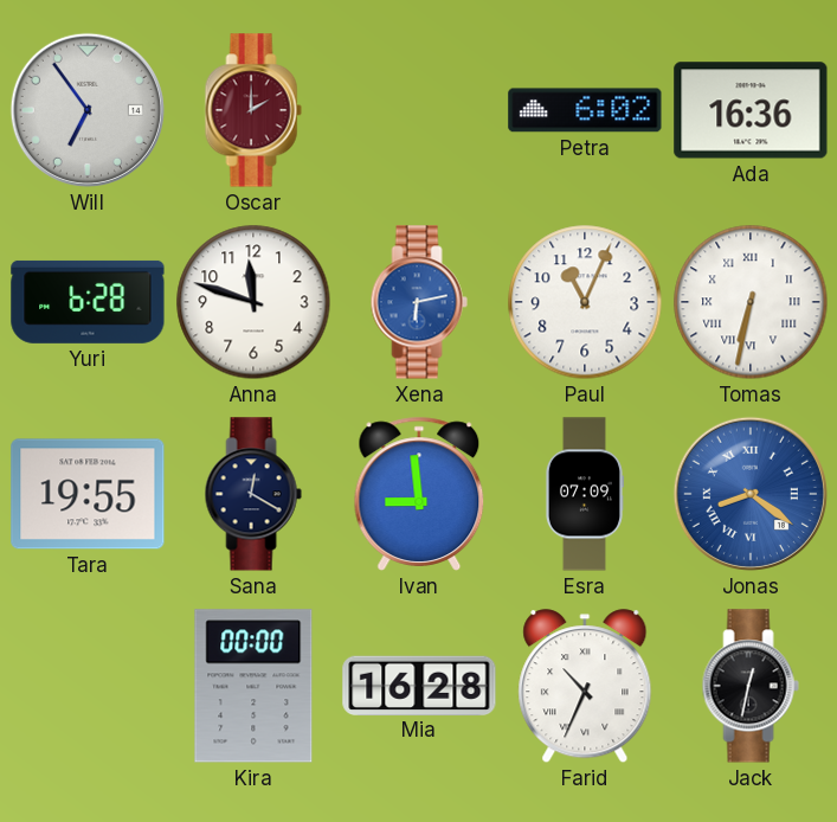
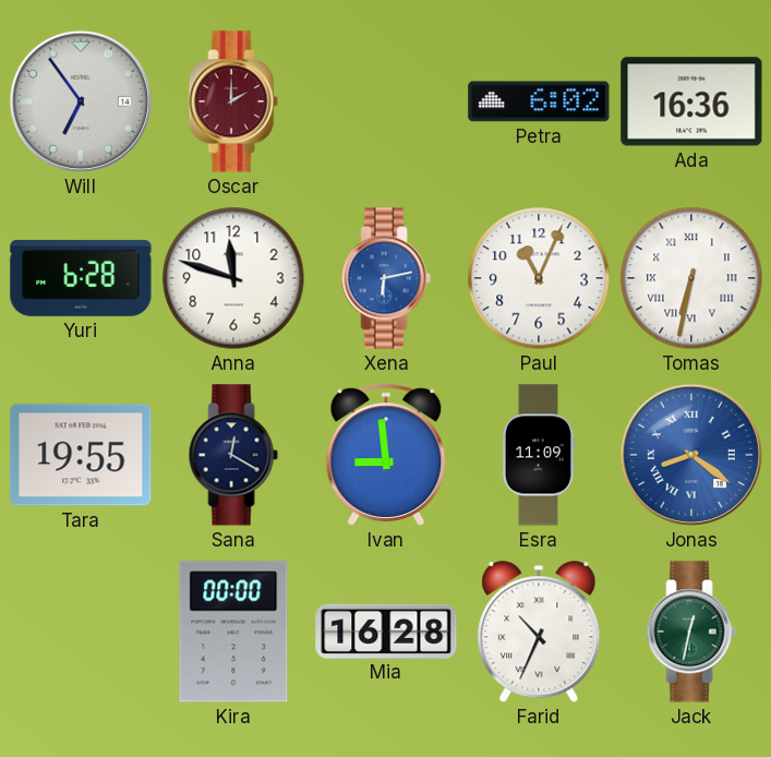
Esra: 07:09 -> 11:09 (538, 455)
Jack dial: black -> green (691, 632)
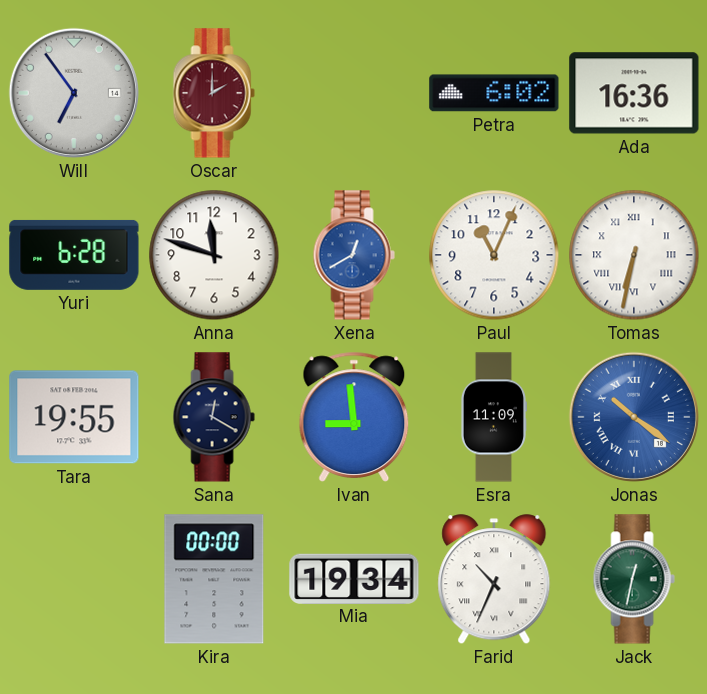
Xena: 6:13 -> 12:40 (354, 255)
Jonas: 8:21 -> 10:21 (634, 417)
Mia: 16:28 -> 19:34 (354, 578)
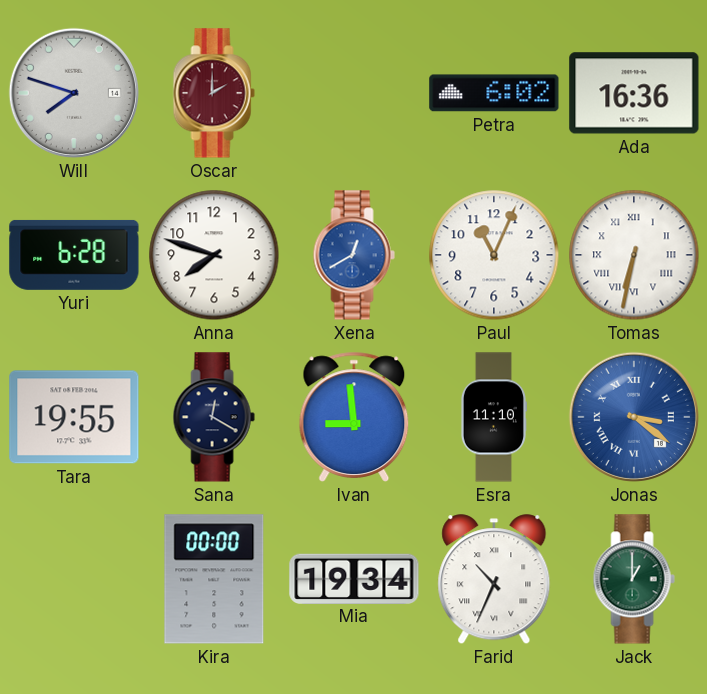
Will: 6:54 -> 7:48 (74, 93)
Anna: 11:48 -> 7:48 (214, 255)
Esra: 11:09 -> 11:10 (493, 417)
Jonas: 10:21 -> 3:21 (634, 417)
Jack: 12:32 -> 1:00 (634, 579)
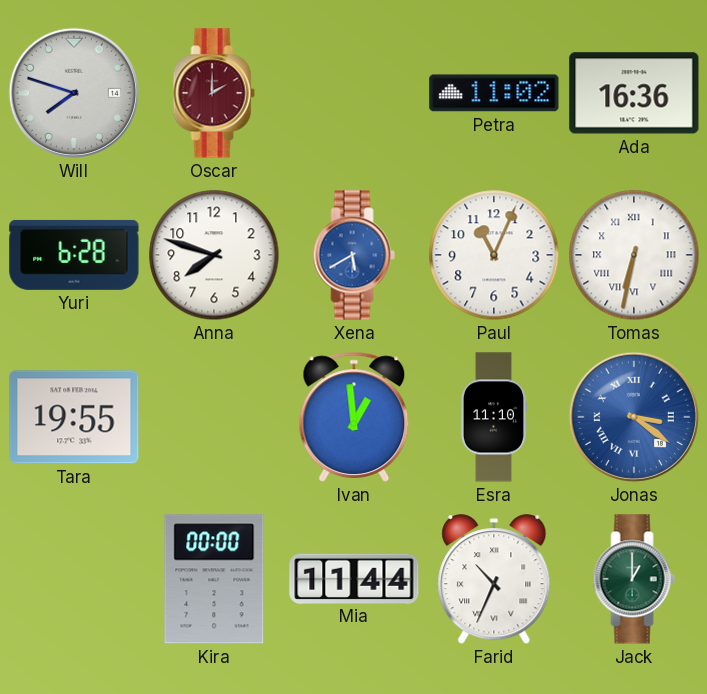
Petra: 6:02 -> 11:02 (494, 93)
Xena: 12:40 -> 5:40 (354, 255)
Sana: 12:20 -> none (214, 417)
Ivan: 8:59 -> 12:59 (354, 417)
Mia: 19:34 -> 11:44 (354, 578)
